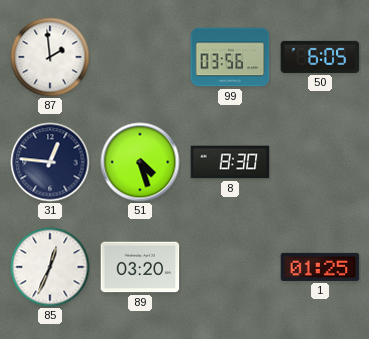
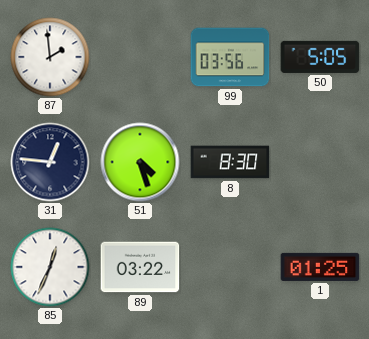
50: 6:05 -> 5:05 (320, 57)
89: 03:20 -> 03:22 (140, 267)
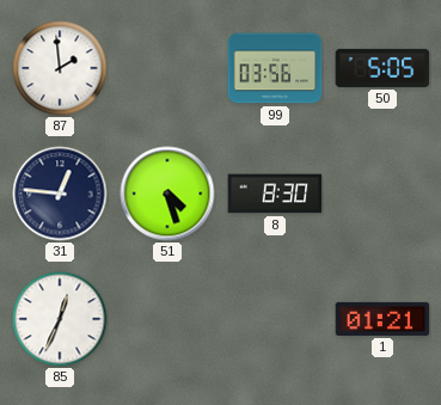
89: 03:22 -> none (140, 267)
1: 01:25 -> 01:21 (382, 319)
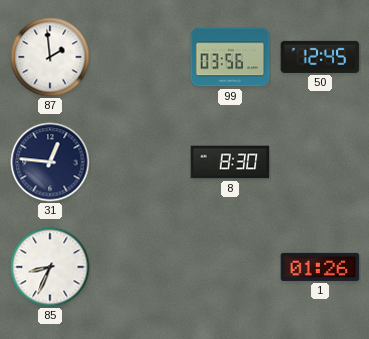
50: 5:05 -> 12:45 (320, 57)
51: 4:27 -> none (167, 194)
85: 12:34 -> 8:34 (50, 267)
1: 01:21 -> 01:26 (320, 267)
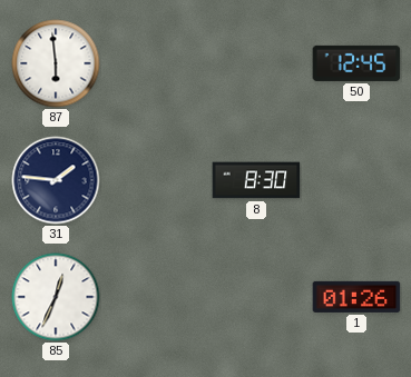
87: 1:59 -> 5:59 (56, 63)
99: 03:56 -> none (230, 57)
31: 12:46 -> 1:46 (56, 180)
85: 8:34 -> 12:34 (56, 297)
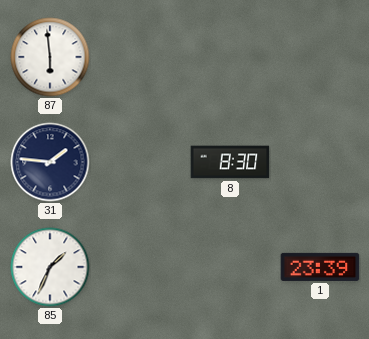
50: 12:45 -> none (356, 63)
85: 12:34 -> 1:34 (50, 267)
1: 01:26 -> 23:39 (320, 267)
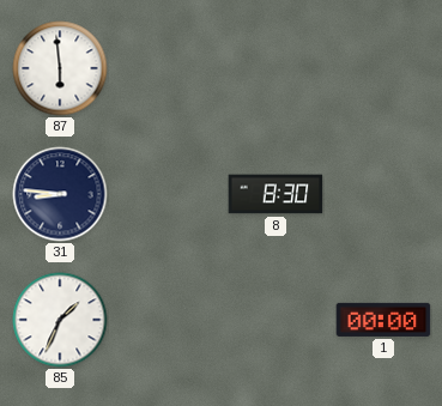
31: 1:46 -> 8:46 (60, 194)
1: 23:39 -> 00:00 (383, 320)
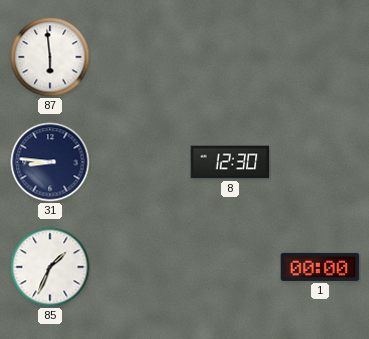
8: 8:30 -> 12:30 (230, 162)
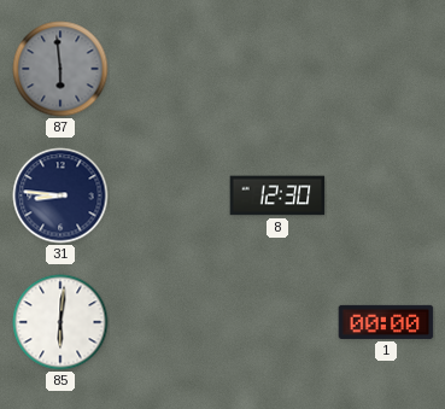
87 dial: white -> grey (60, 69)
85: 1:34 -> 6:01 (60, 322)
